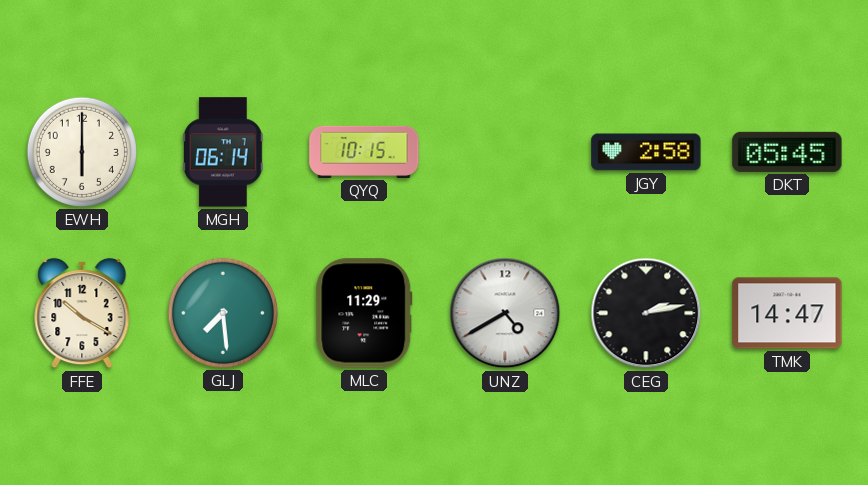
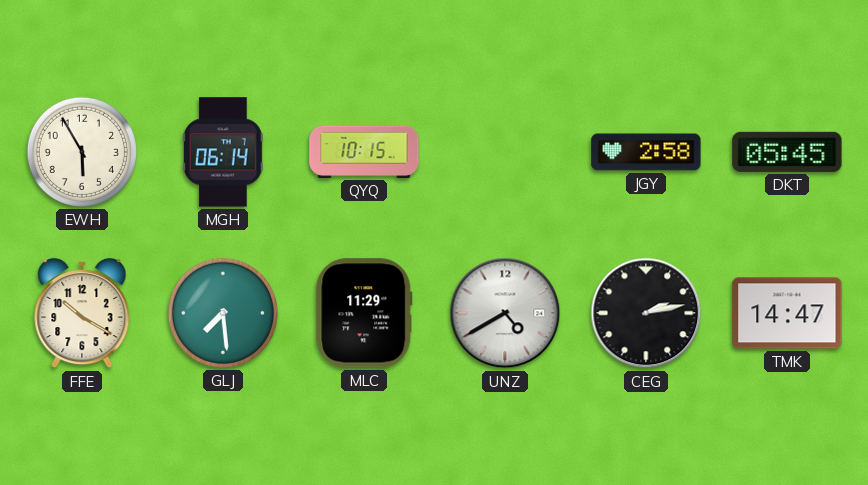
EWH: 6:00 -> 5:55 (82, 152)
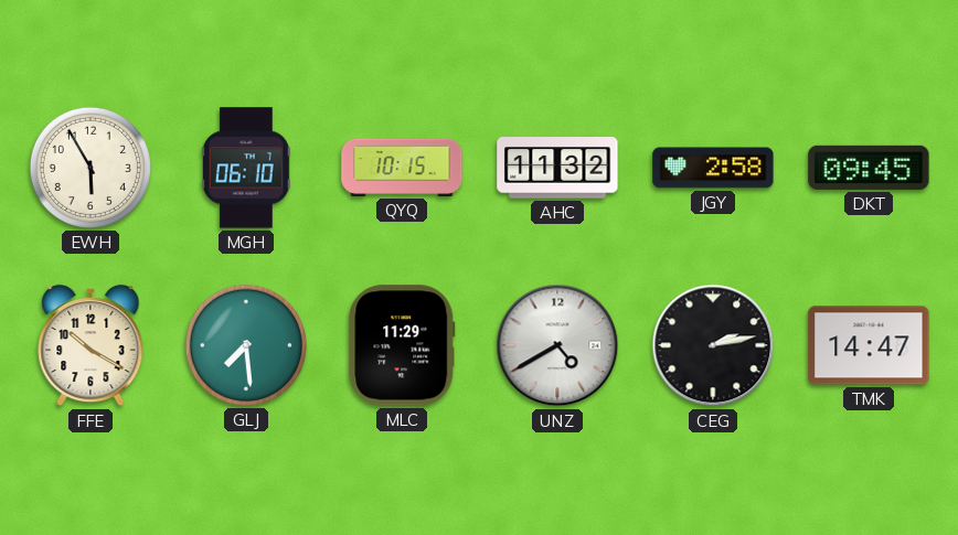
MGH: 06:14 -> 06:10 (247, 168)
AHC: none -> 11:32 (557, 168)
DKT: 05:45 -> 09:45 (869, 168)
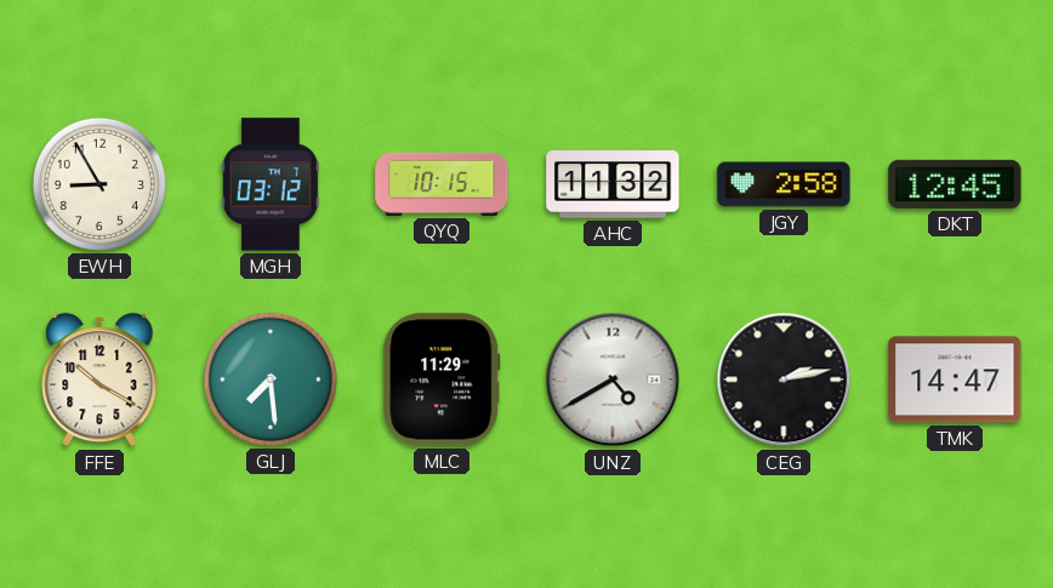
EWH: 5:55 -> 8:55 (99, 184)
MGH: 06:10 -> 03:12 (272, 184)
DKT: 09:45 -> 12:45 (955, 184)
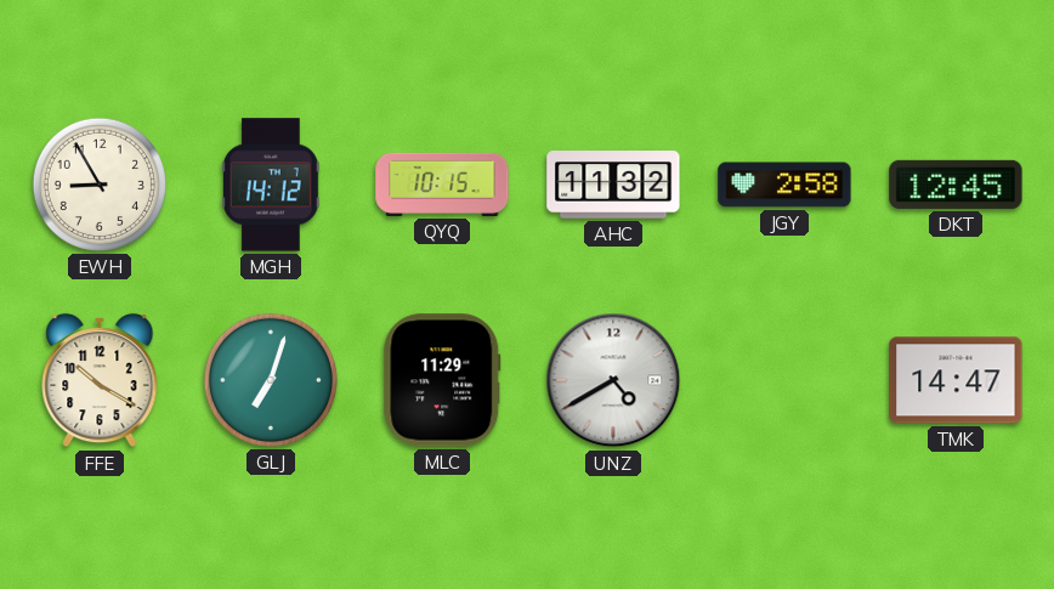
MGH: 03:12 -> 14:12 (272, 185)
GLJ: 7:29 -> 7:03 (271, 380)
CEG: 2:13 -> none (784, 379)
